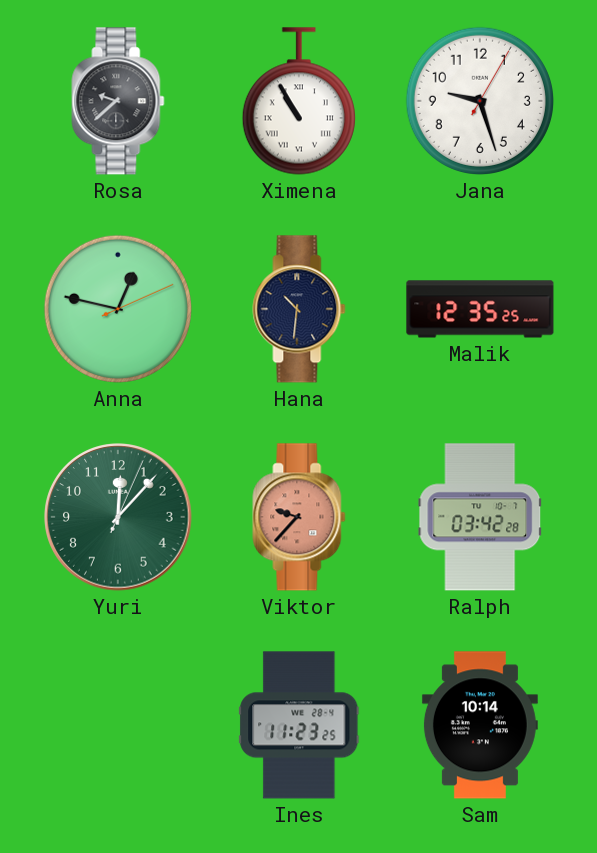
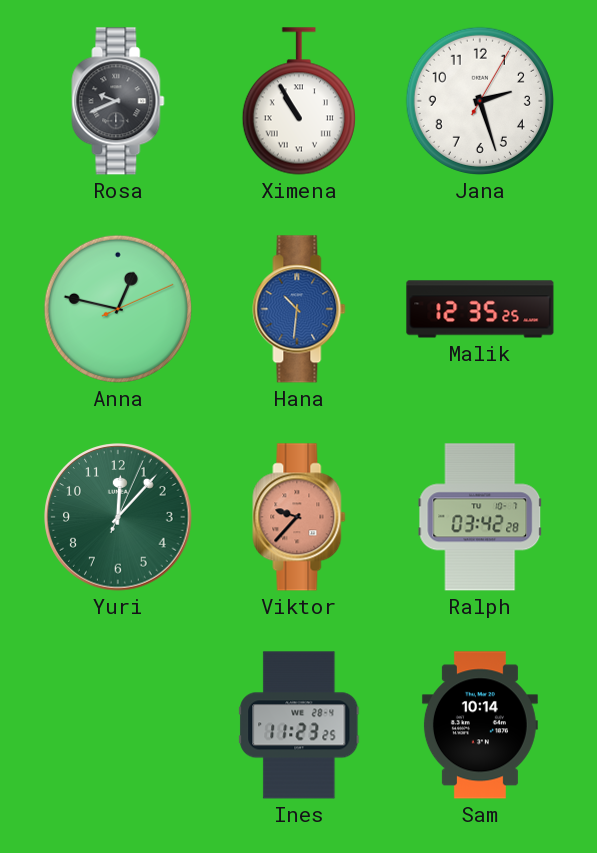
Rosa: 9:38 -> 9:41 (118, 101)
Jana: 9:27 -> 2:27 (480, 101)
Hana dial: navy -> blue (299, 309)
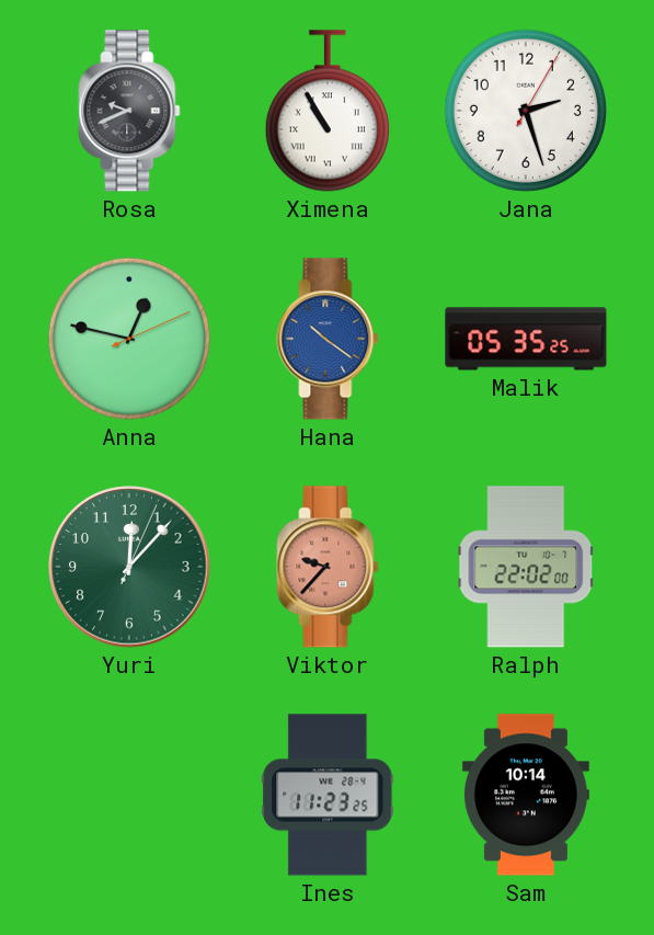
Hana: 10:31 -> 10:21 (328, 339)
Malik: 12:35 -> 05:35 (526, 339)
Ralph: 03:42 -> 22:02 (526, 567)
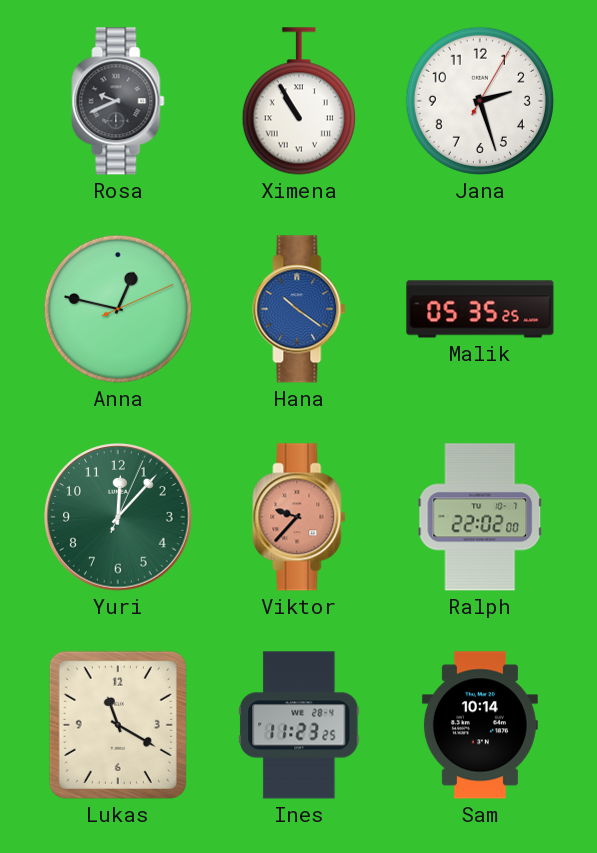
Lukas: none -> 11:20 (118, 725)
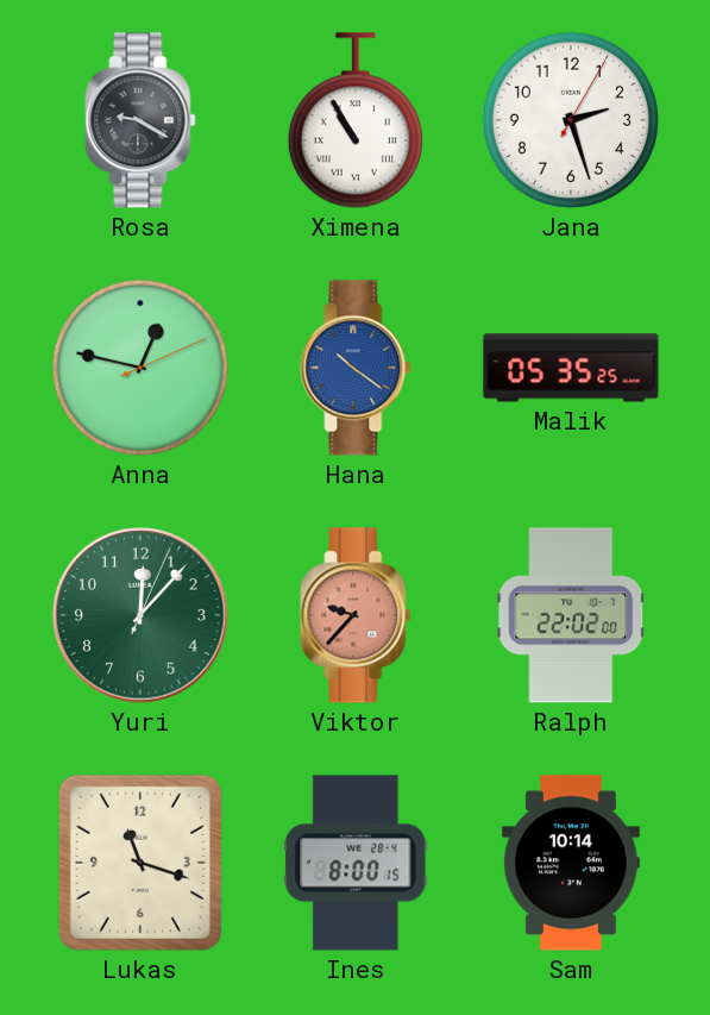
Rosa: 9:41 -> 9:20 (140, 120)
Lukas: 11:20 -> 11:18 (140, 863)
Ines: 11:23 -> 8:00 (356, 863)
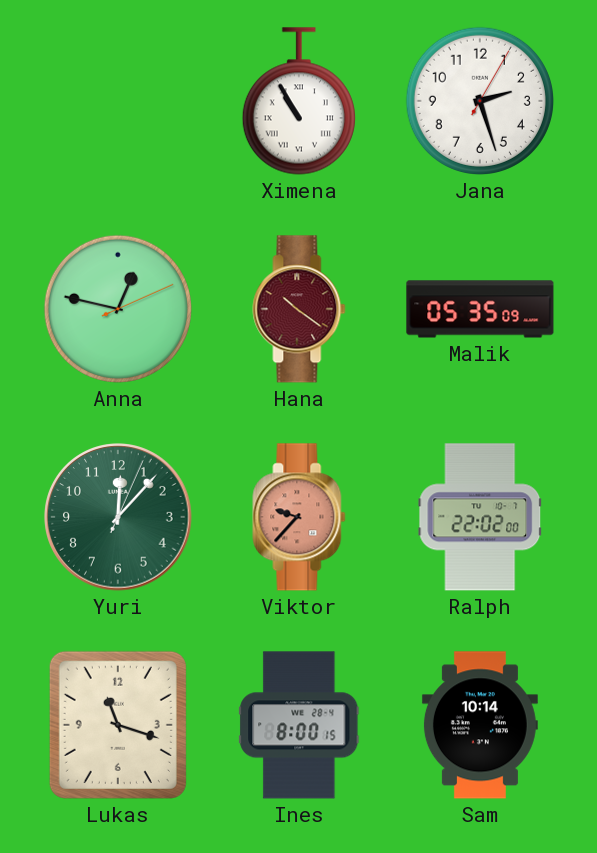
Rosa: 9:20 -> none (140, 120)
Hana dial: blue -> burgundy (299, 309)
Malik: 05:35:25 -> 05:35:09 (480, 309)
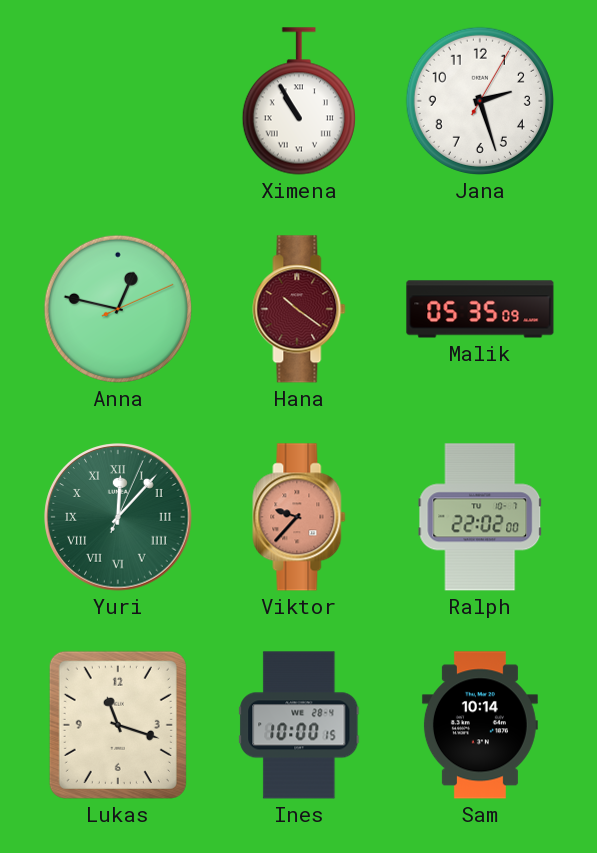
Yuri numerals: Arabic -> Roman (118, 517)
Ines: 8:00 -> 10:00 (299, 725)
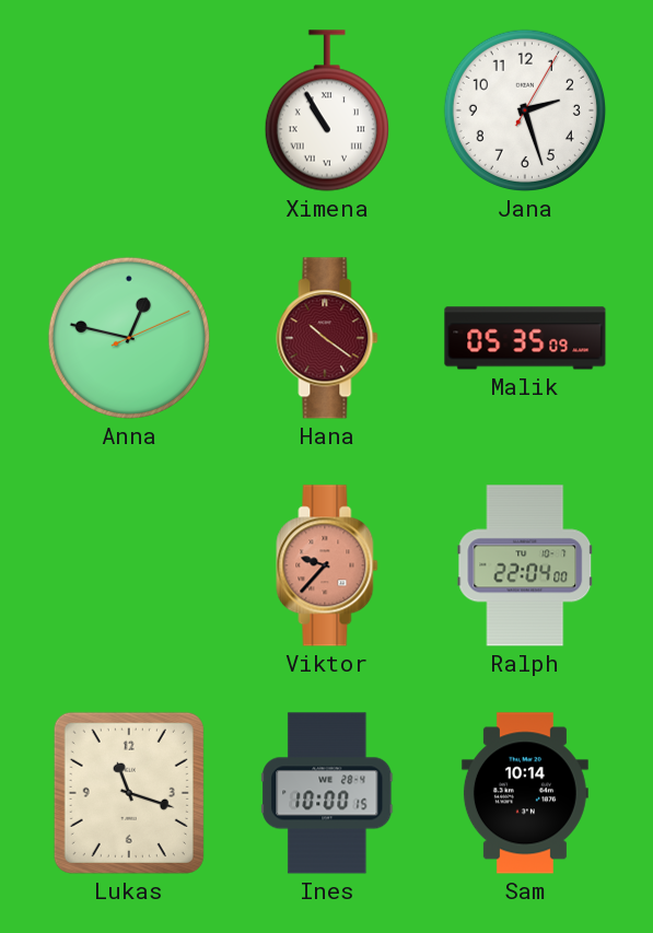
Yuri: 12:07 -> none (118, 517)
Ralph: 22:02 -> 22:04 (525, 565)
